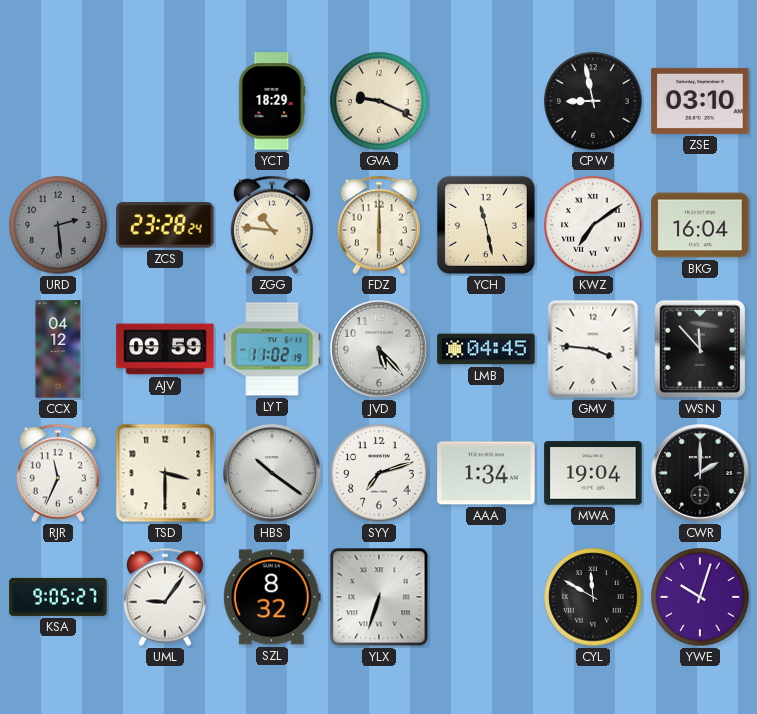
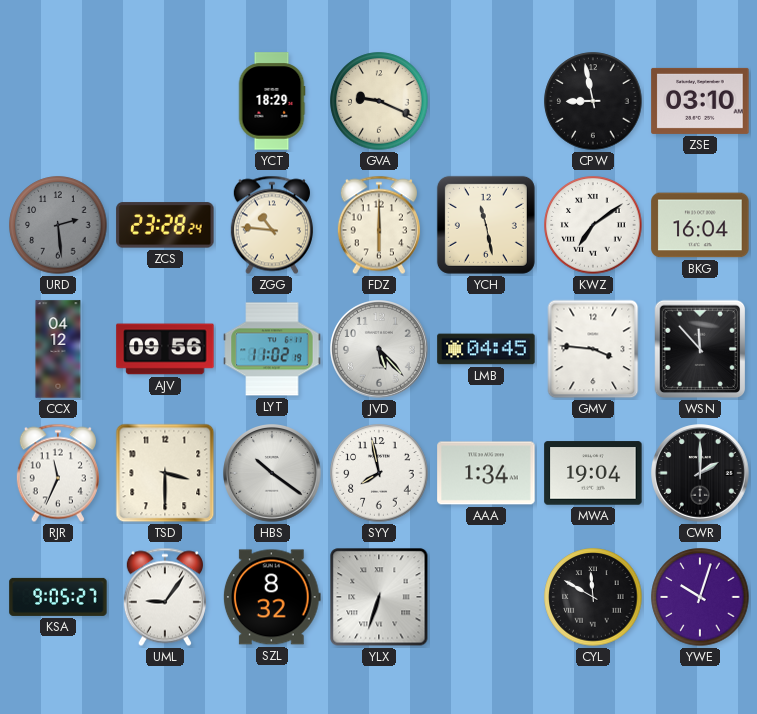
AJV: 09:59 -> 09:56 (165, 349)
SYY: 7:12 -> 7:58 (379, 473)
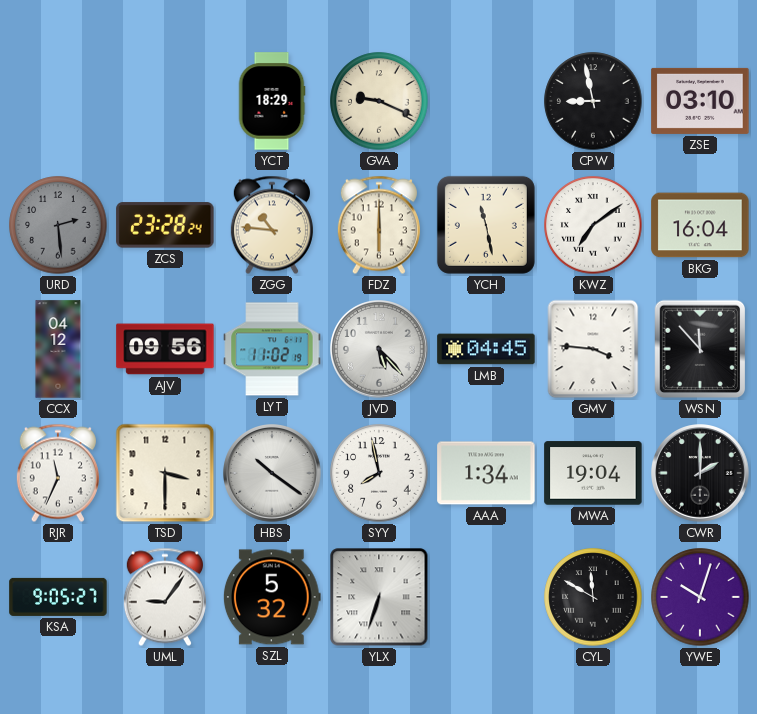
SZL: 8:32 -> 5:32 (272, 597)
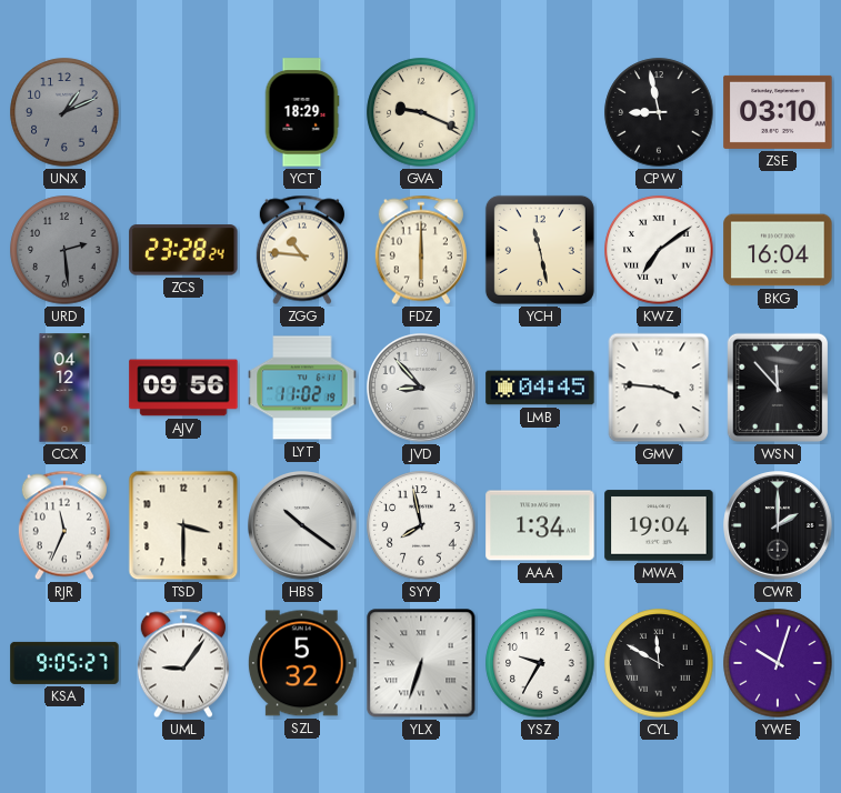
UNX: none -> 1:11 (64, 112)
JVD: 5:23 -> 8:53 (422, 389)
YSZ: none -> 9:35 (540, 663)
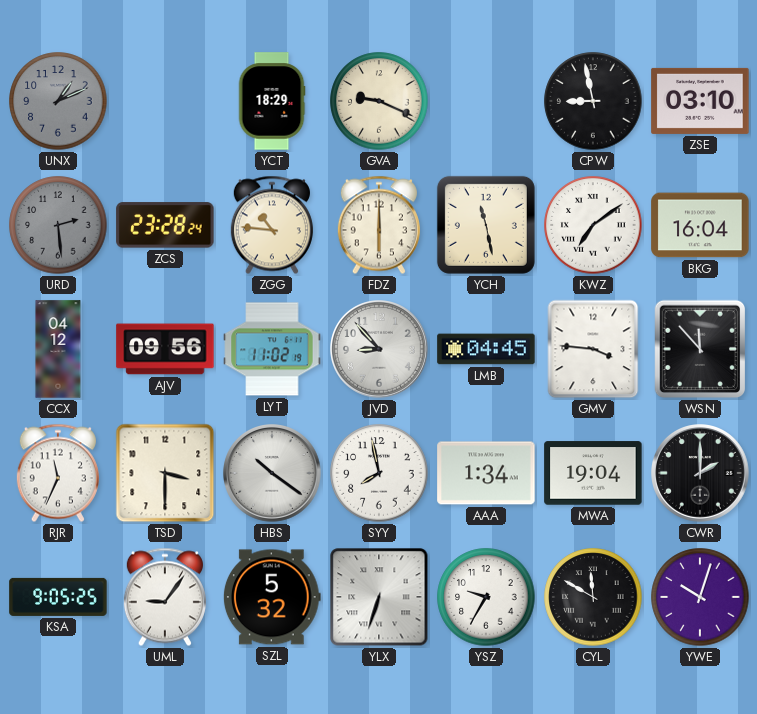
KSA: 9:05:27 -> 9:05:25 (58, 597)
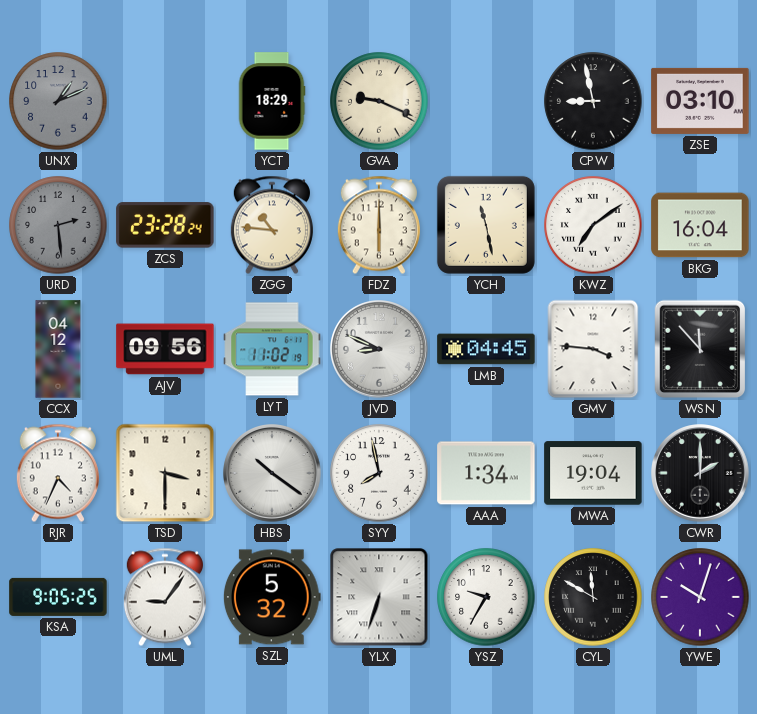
JVD: 8:53 -> 8:49 (380, 350)
RJR: 11:34 -> 4:34 (58, 473)
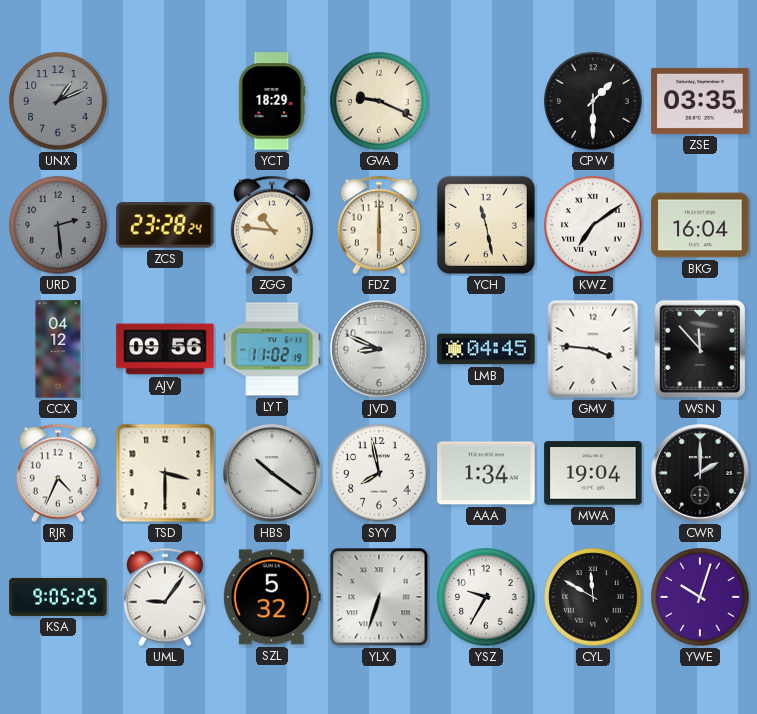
CPW: 8:58 -> 1:30 (593, 101)
ZSE: 03:10 -> 03:35 (700, 101)
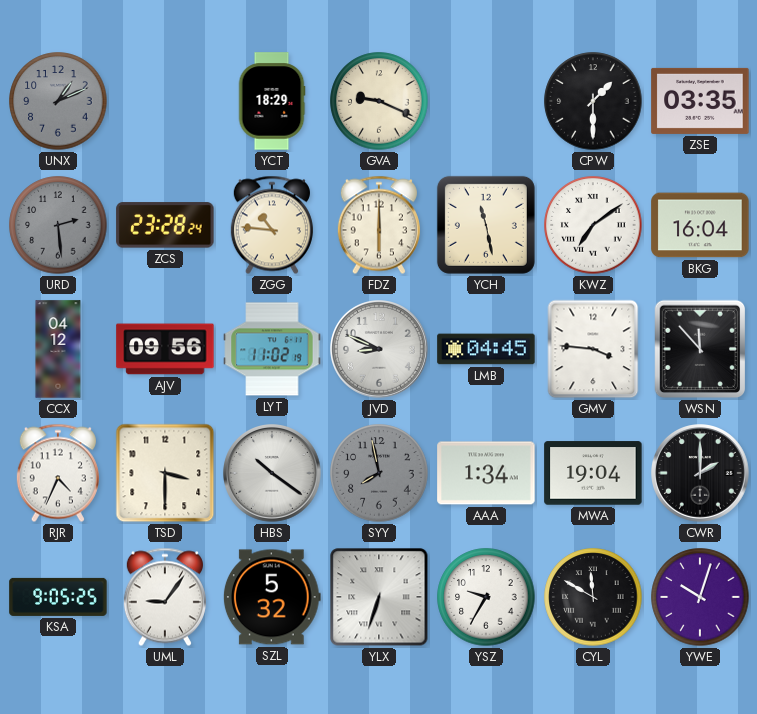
SYY dial: white -> grey (379, 473)
